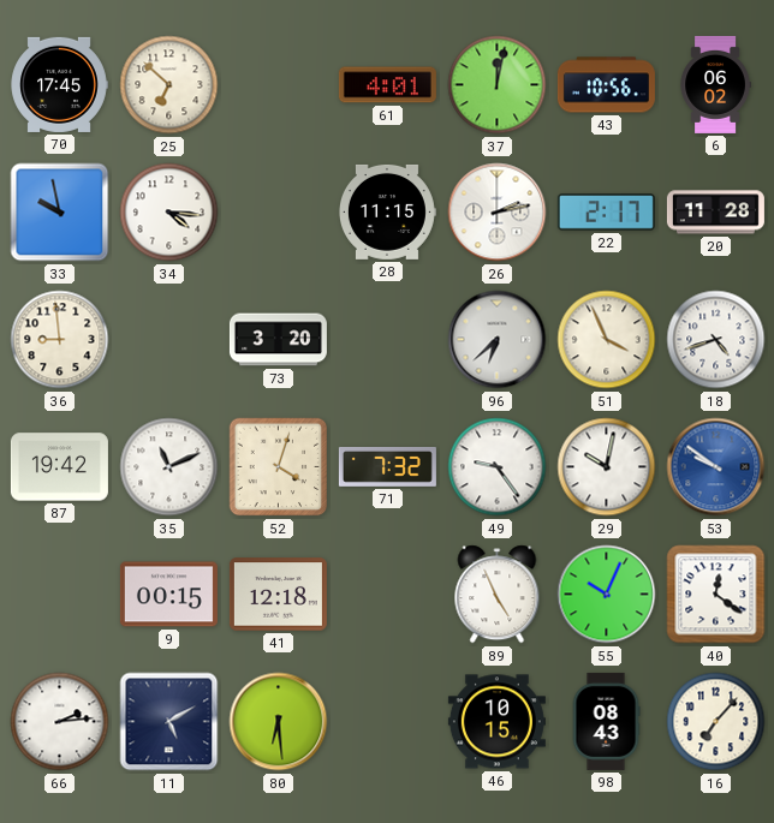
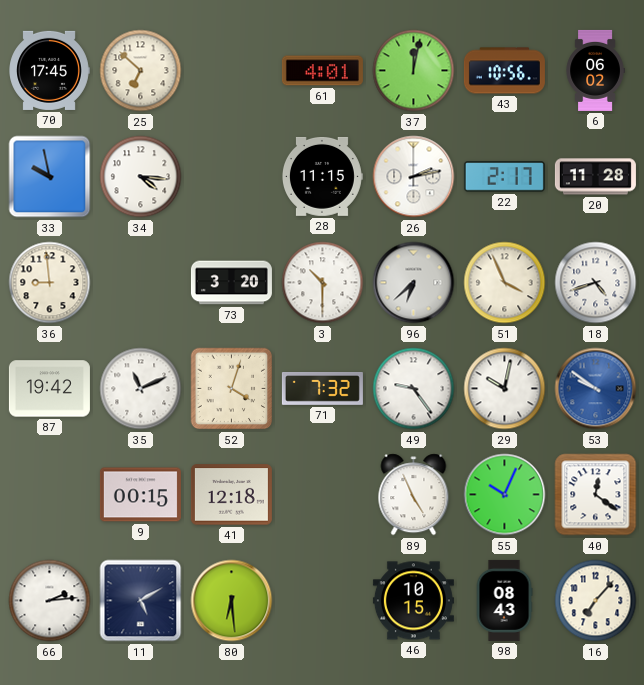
3: none -> 10:30 (323, 283)
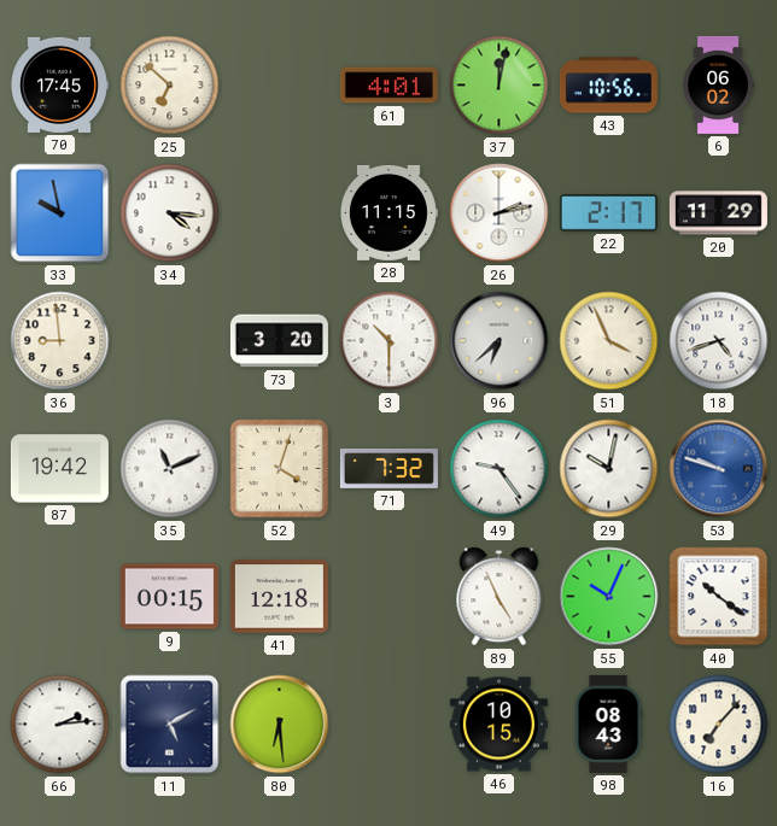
20: 11:28 -> 11:29 (718, 213)
53: 9:51 -> 9:48 (719, 469)
40: 12:21 -> 10:21 (719, 597)
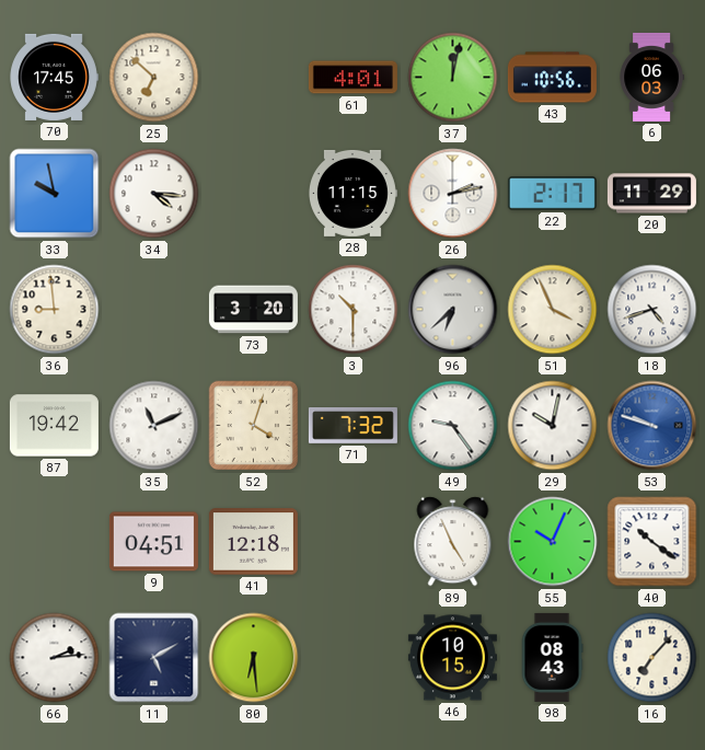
6: 06:02 -> 06:03 (651, 77)
9: 00:15 -> 04:51 (153, 542)
